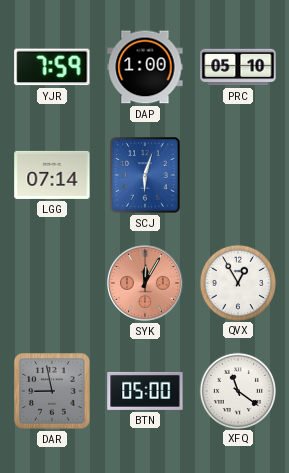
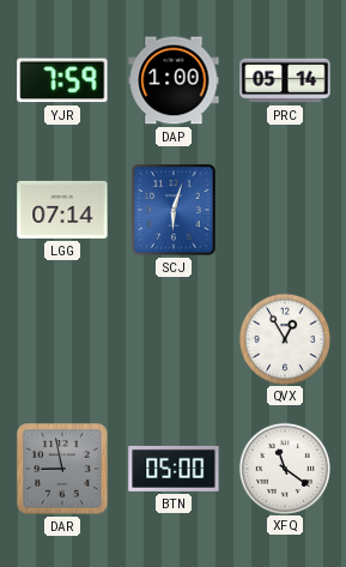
PRC: 05:10 -> 05:14 (285, 80)
SYK: 12:05 -> none (146, 284)
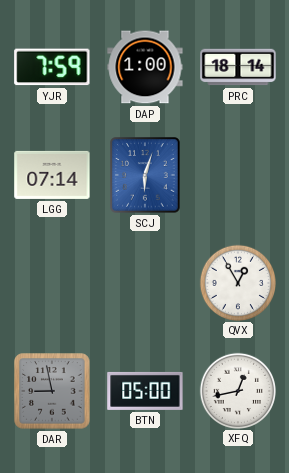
PRC: 05:14 -> 18:14 (238, 67)
XFQ: 11:21 -> 12:43 (237, 390)
